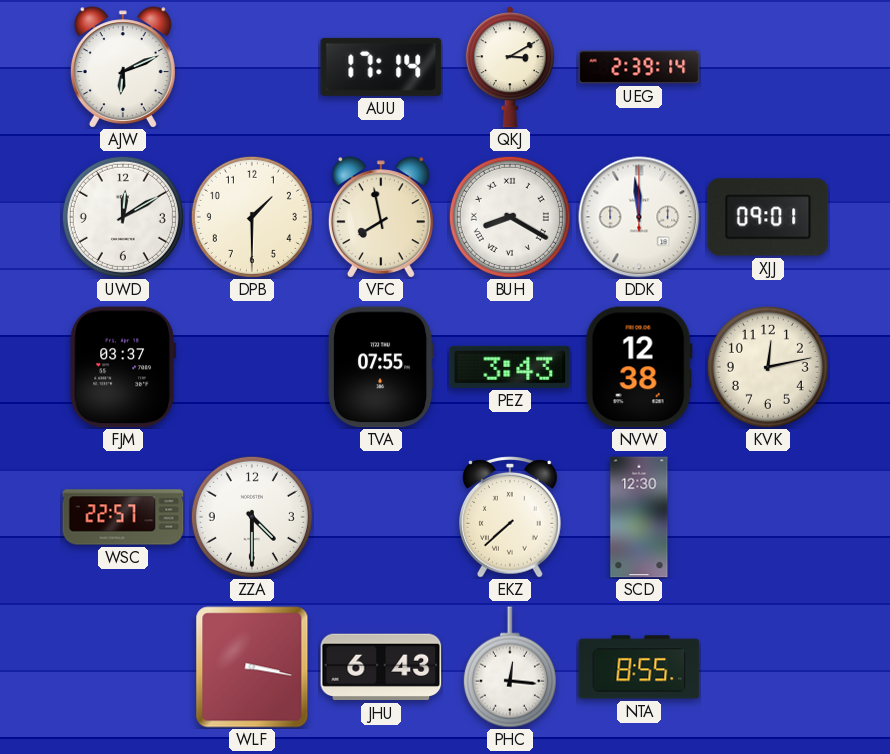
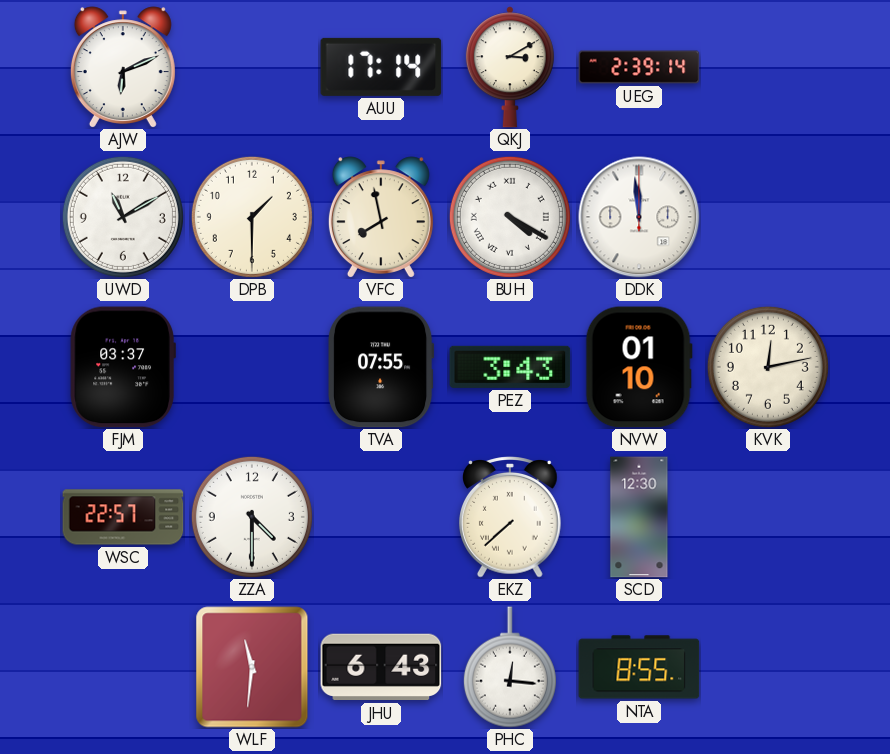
UWD: 12:10 -> 11:10 (123, 217)
BUH: 8:20 -> 4:20 (510, 217)
XJJ: 09:01 -> none (768, 217)
NVW: 12:38 -> 01:10 (639, 367)
WLF: 3:17 -> 11:31 (252, 667)
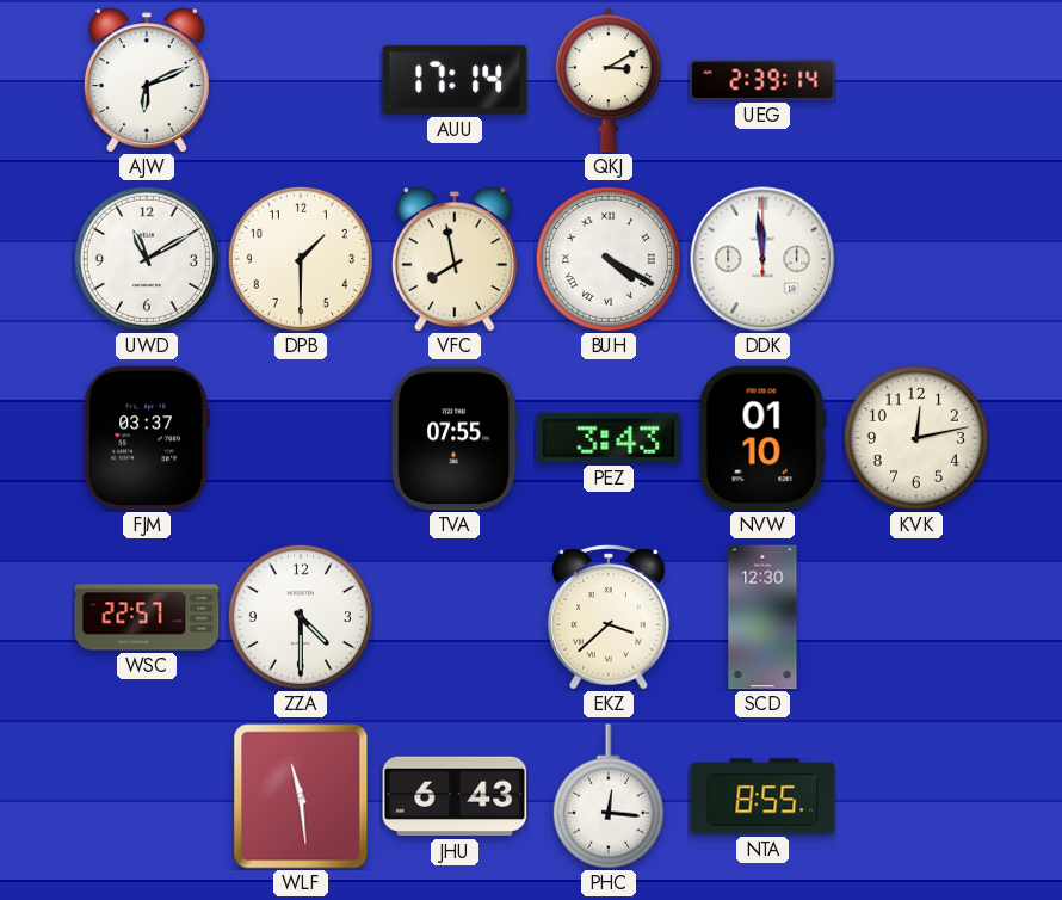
EKZ: 7:38 -> 3:38 (610, 617)
WLF: 11:31 -> 11:29 (301, 796)
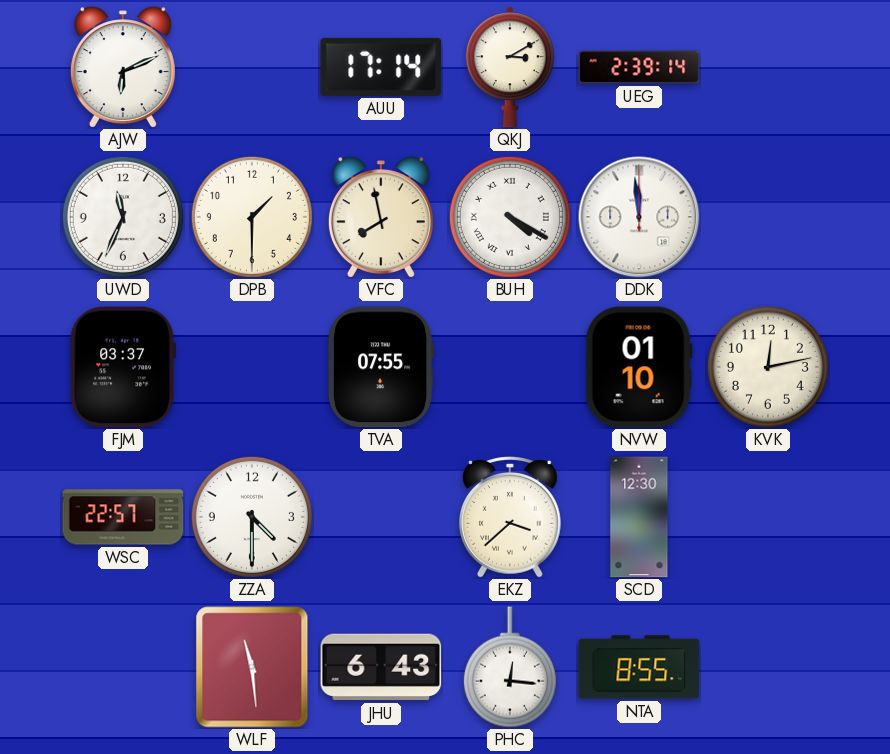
UWD: 11:10 -> 11:34 (123, 217)
PEZ: 3:43 -> none (609, 438)
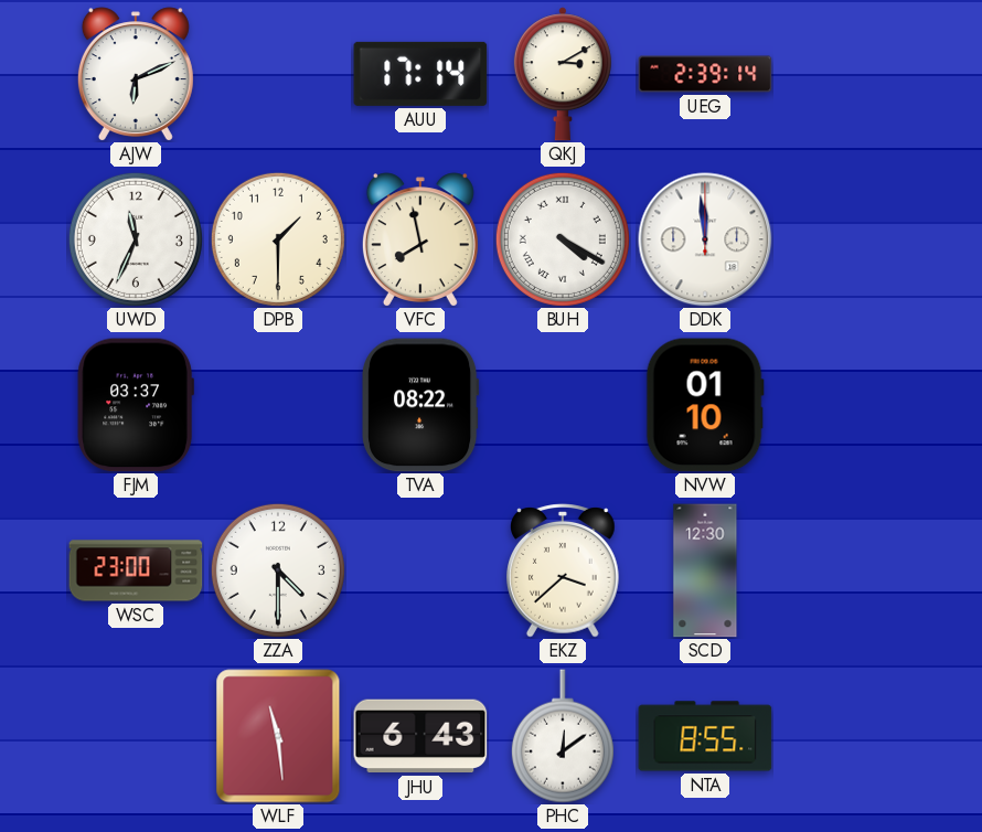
TVA: 07:55 -> 08:22 (421, 405)
KVK: 12:13 -> none (768, 367)
WSC: 22:57 -> 23:00 (136, 570)
PHC: 12:16 -> 12:09 (563, 736)
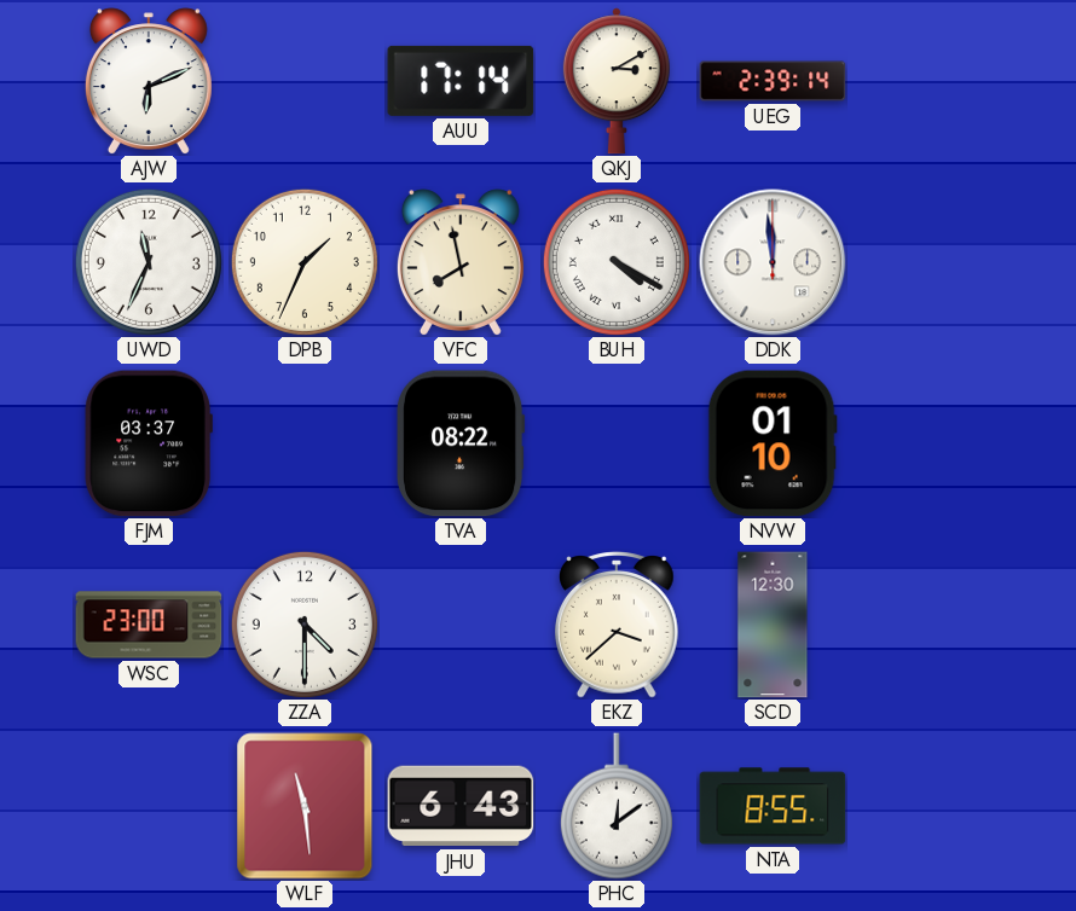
DPB: 1:30 -> 1:34 (305, 262)
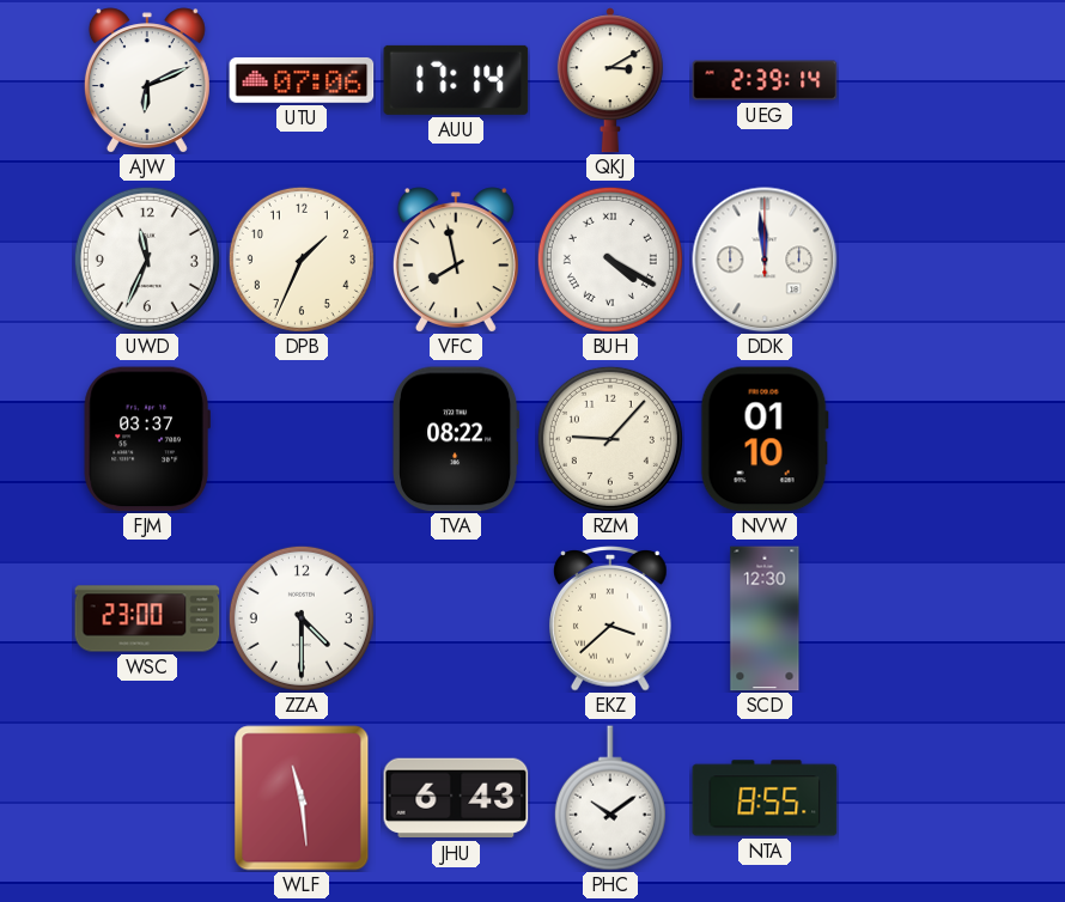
UTU: none -> 07:06 (302, 80)
RZM: none -> 9:07 (610, 439)
PHC: 12:09 -> 10:09 (610, 798)
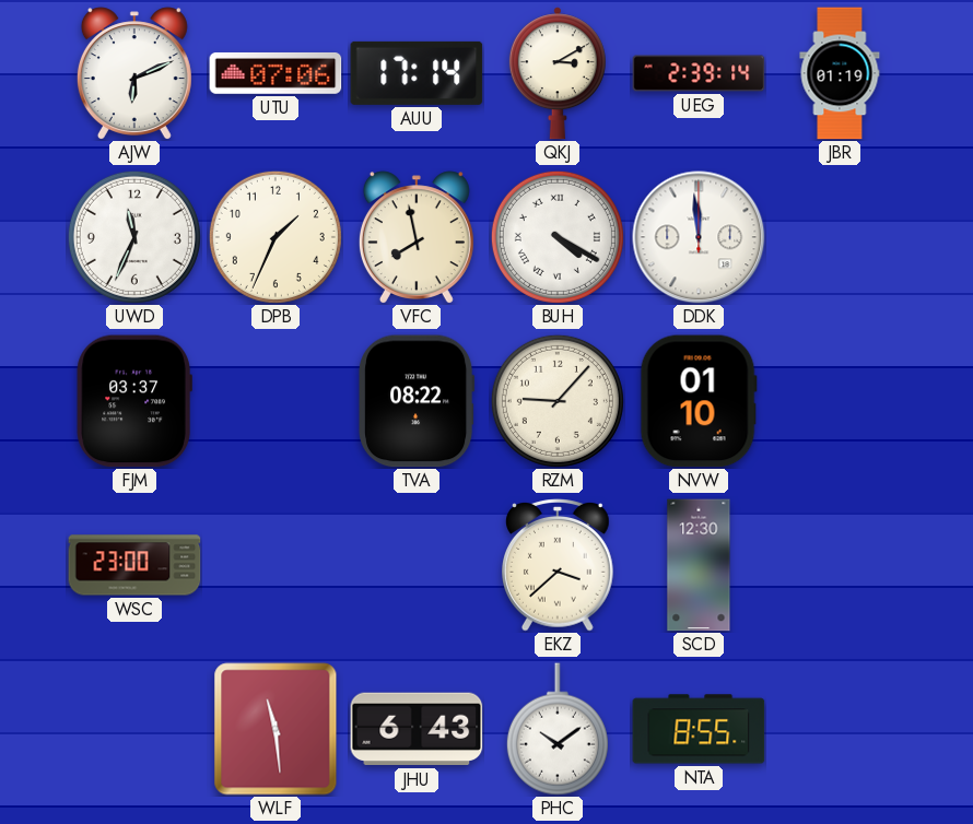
JBR: none -> 01:19 (840, 73)
ZZA: 4:30 -> none (302, 618)
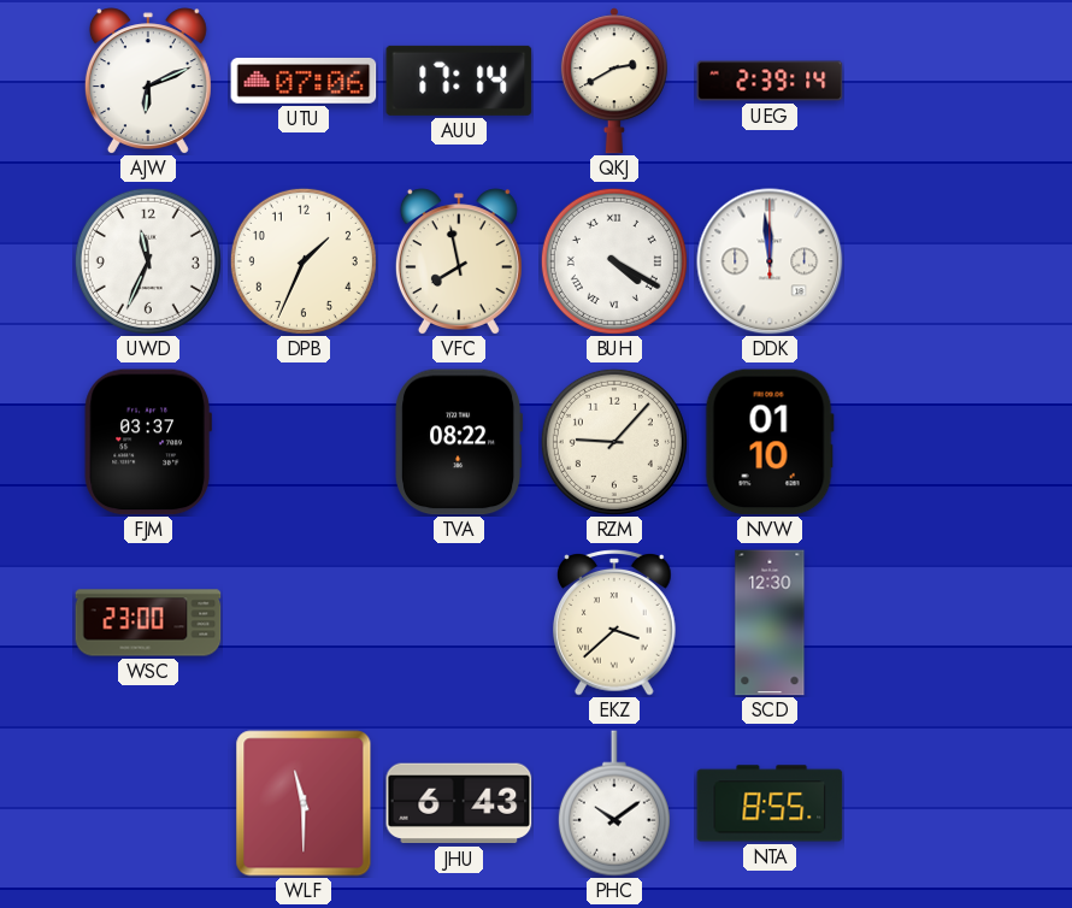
QKJ: 3:10 -> 2:40 (614, 81)
JBR: 01:19 -> none (840, 73)
WLF: 11:29 -> 11:30 (304, 803)
